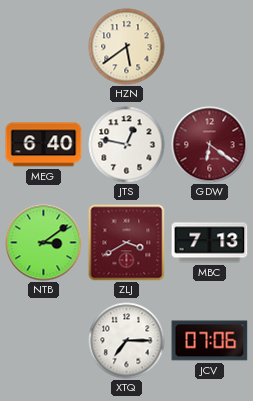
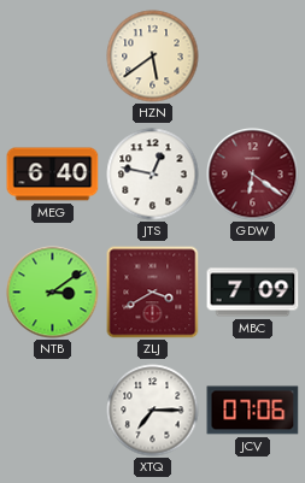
MBC: 7:13 -> 7:09 (253, 293)
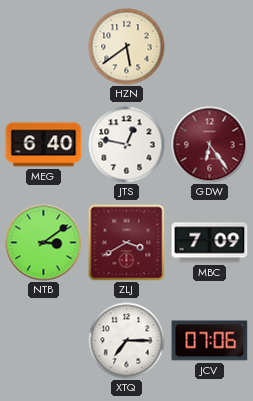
GDW: 6:21 -> 6:24 (210, 145)
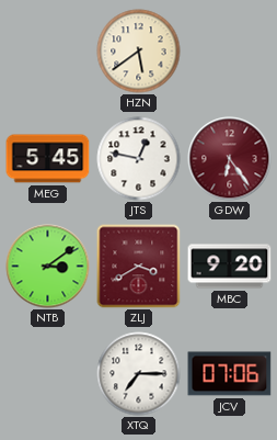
MEG: 6:40 -> 5:45 (48, 159)
MBC: 7:09 -> 9:20 (230, 267)
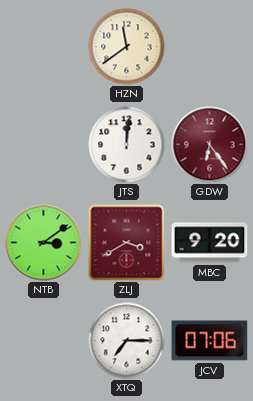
HZN: 5:39 -> 11:39 (127, 47)
MEG: 5:45 -> none (48, 159)
JTS: 12:47 -> 12:01 (127, 145)
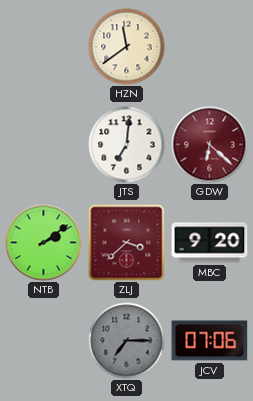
JTS: 12:01 -> 7:01 (127, 145)
GDW: 6:24 -> 6:22 (210, 145)
NTB: 3:09 -> 2:09 (44, 243)
ZLJ: 3:40 -> 3:38 (127, 243)
XTQ dial: white -> grey (127, 341)
